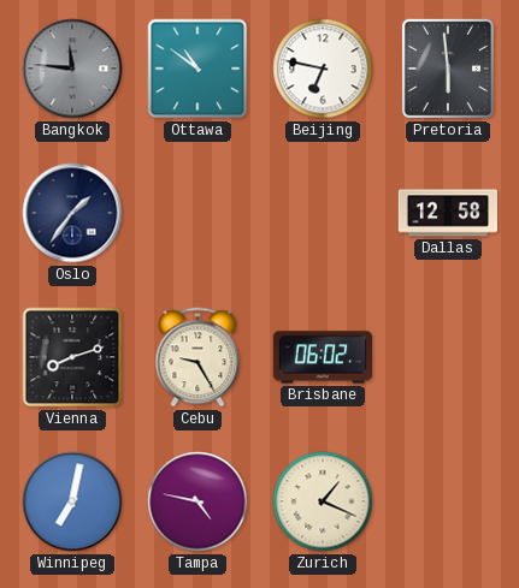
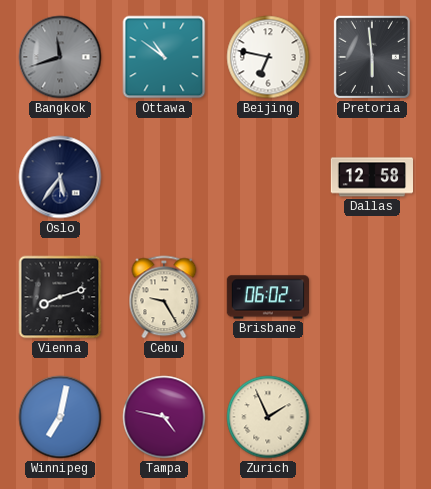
Bangkok: 11:46 -> 11:42 (60, 57)
Oslo: 1:36 -> 5:36 (60, 177)
Zurich: 1:19 -> 1:56 (268, 417)
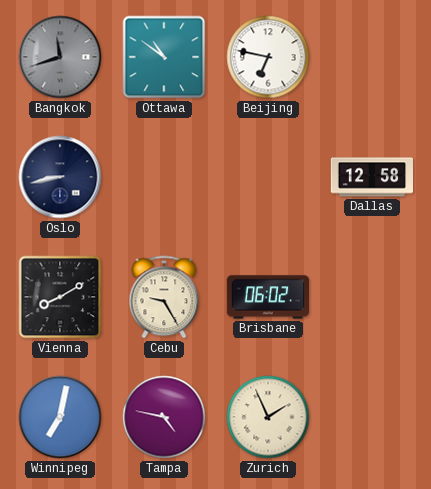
Pretoria: 5:59 -> none (372, 57)
Oslo: 5:36 -> 8:43 (60, 177)
Vienna: 8:12 -> 8:10 (60, 297)
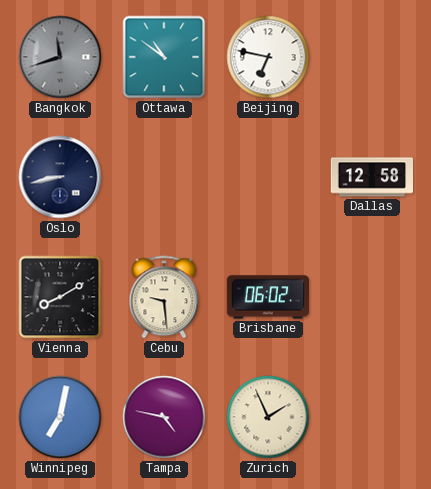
Cebu: 9:25 -> 9:29 (164, 297)
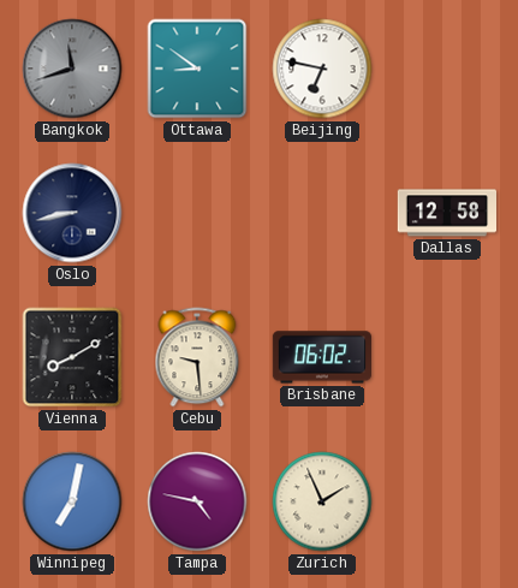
Ottawa: 10:51 -> 8:51 (197, 69)
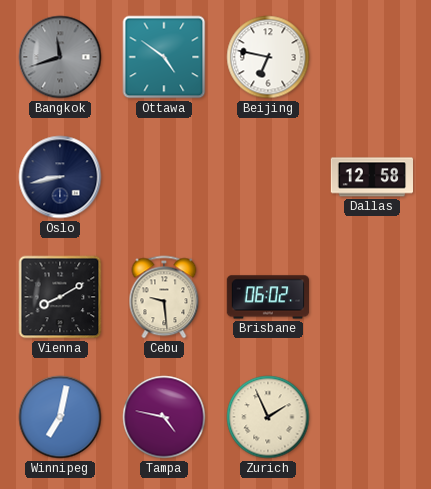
Ottawa: 8:51 -> 4:51 (164, 57)
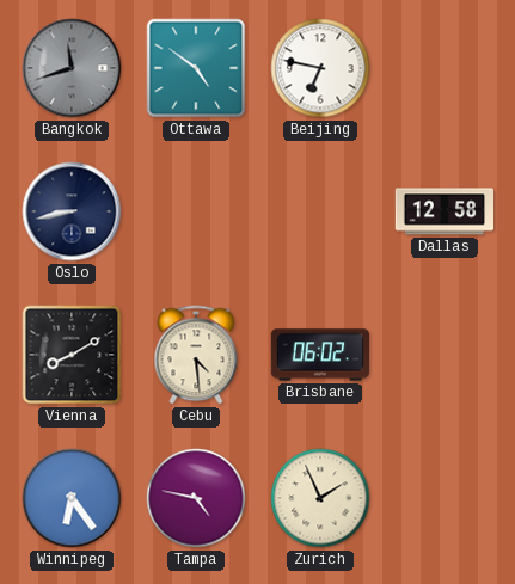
Cebu: 9:29 -> 4:29 (196, 355)
Winnipeg: 7:02 -> 6:24 (72, 498)
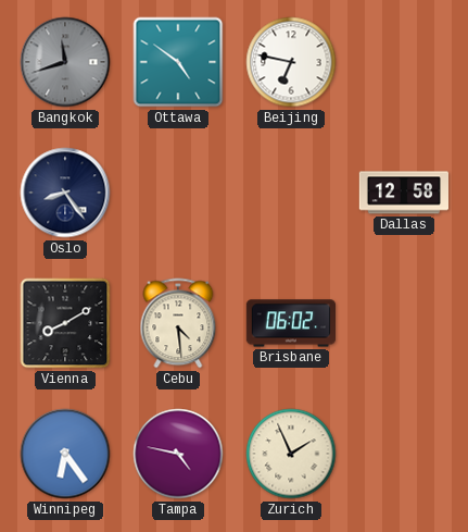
Oslo: 8:43 -> 8:24 (65, 193)
